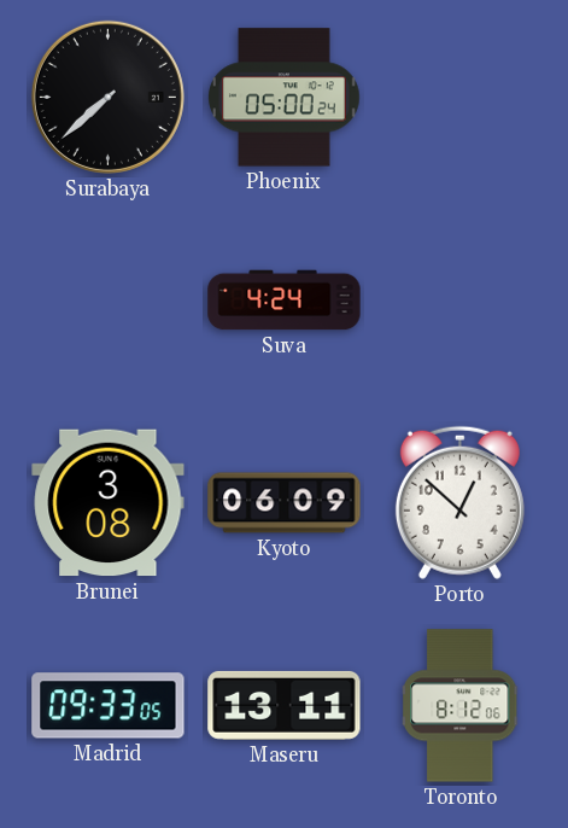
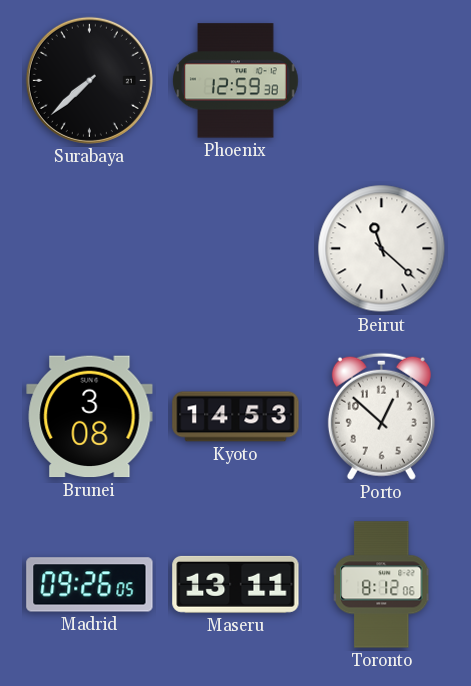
Phoenix: 05:00 -> 12:59 (236, 81)
Suva: 4:24 -> none (285, 301)
Beirut: none -> 11:22 (382, 249)
Kyoto: 06:09 -> 14:53 (236, 417)
Madrid: 09:33 -> 09:26 (90, 585)
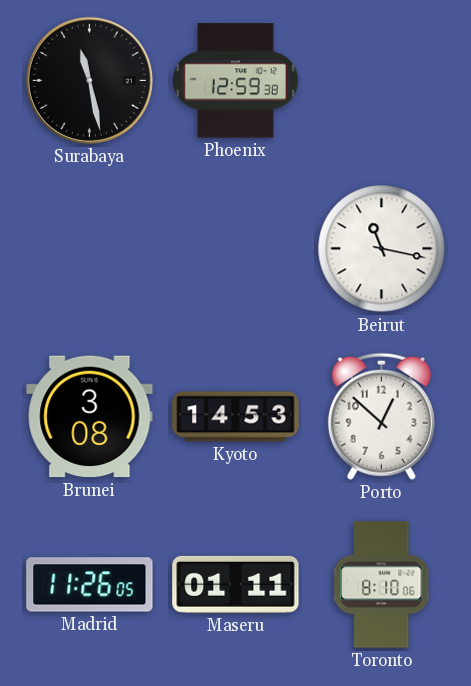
Surabaya: 7:38 -> 11:28 (89, 80)
Beirut: 11:22 -> 11:17 (382, 249)
Madrid: 09:26 -> 11:26 (90, 585)
Maseru: 13:11 -> 01:11 (236, 584)
Toronto: 8:12 -> 8:10 (382, 585)
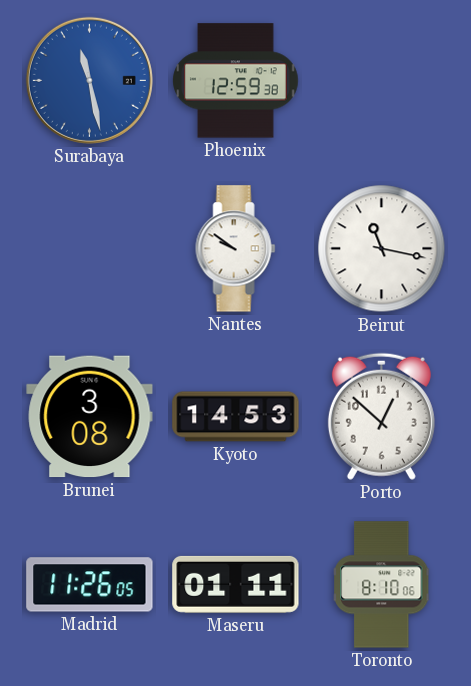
Surabaya dial: black -> blue (89, 80)
Nantes: none -> 9:51 (236, 249)
